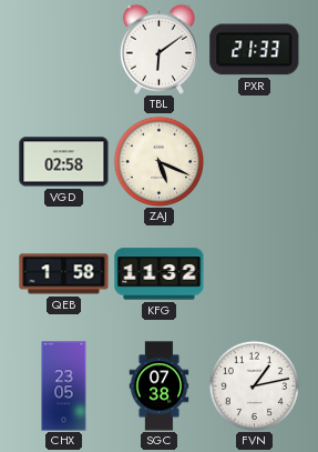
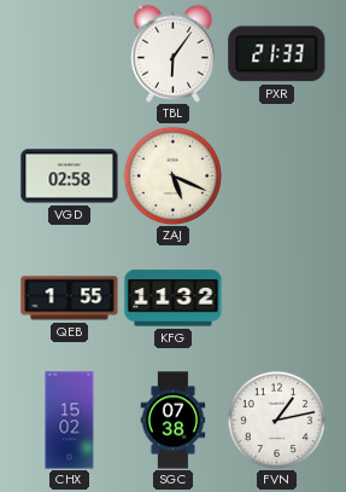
TBL: 6:09 -> 6:06 (172, 53)
QEB: 1:58 -> 1:55 (70, 299)
CHX: 23:05 -> 15:02 (70, 421)
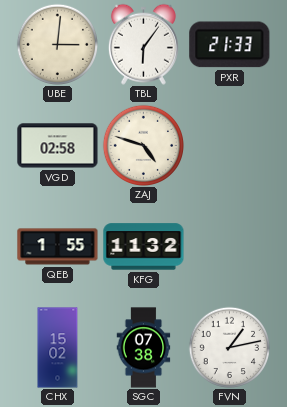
UBE: none -> 3:01 (57, 44)
ZAJ: 5:19 -> 4:48 (143, 145)
